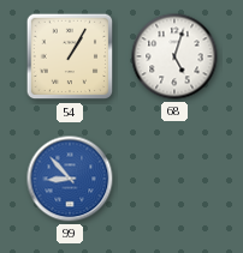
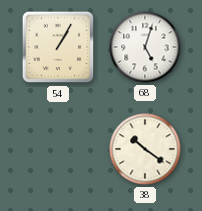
99: 8:53 -> none (70, 179)
38: none -> 10:21 (145, 149)
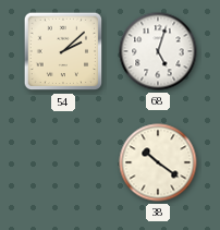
54: 1:05 -> 2:08 (63, 51)
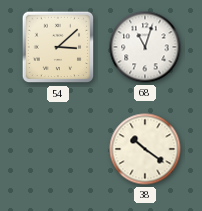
54: 2:08 -> 3:08 (58, 47)
68: 5:03 -> 11:03 (145, 47)
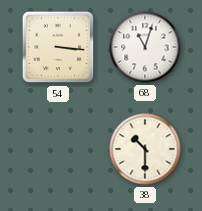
54: 3:08 -> 3:16 (58, 47)
38: 10:21 -> 10:30 (145, 149)
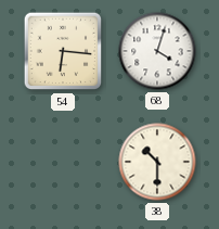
54: 3:16 -> 6:16 (63, 51)
68: 11:03 -> 4:03 (157, 51)
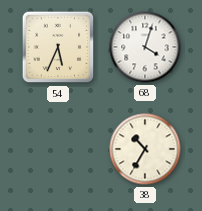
54: 6:16 -> 5:34 (58, 47)
38: 10:30 -> 10:35 (145, 149)
